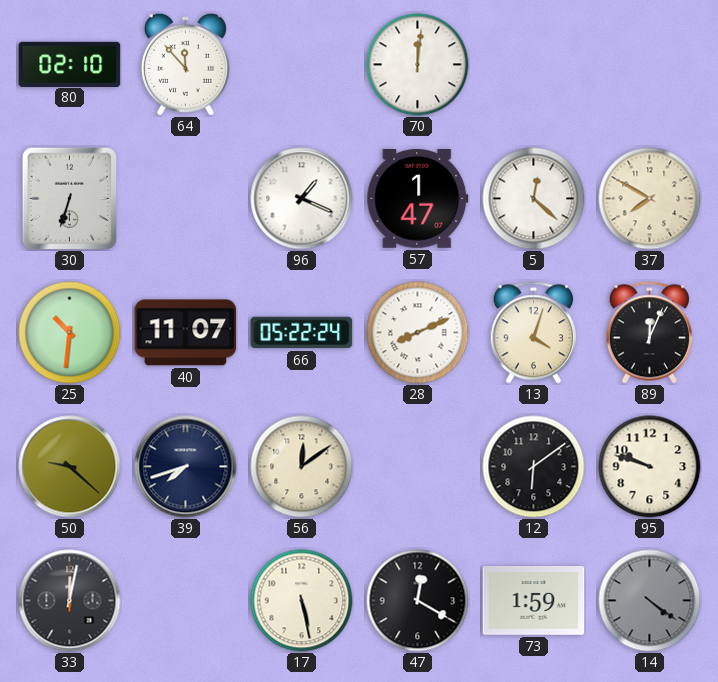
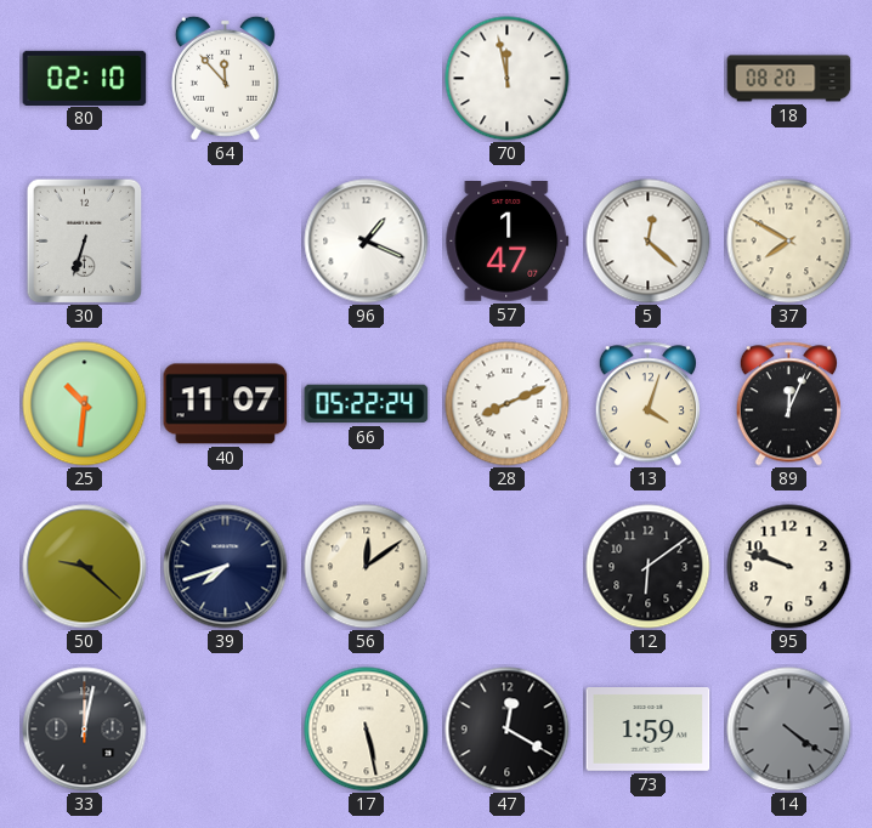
70: 12:01 -> 11:58 (508, 79)
18: none -> 08:20 (789, 79)
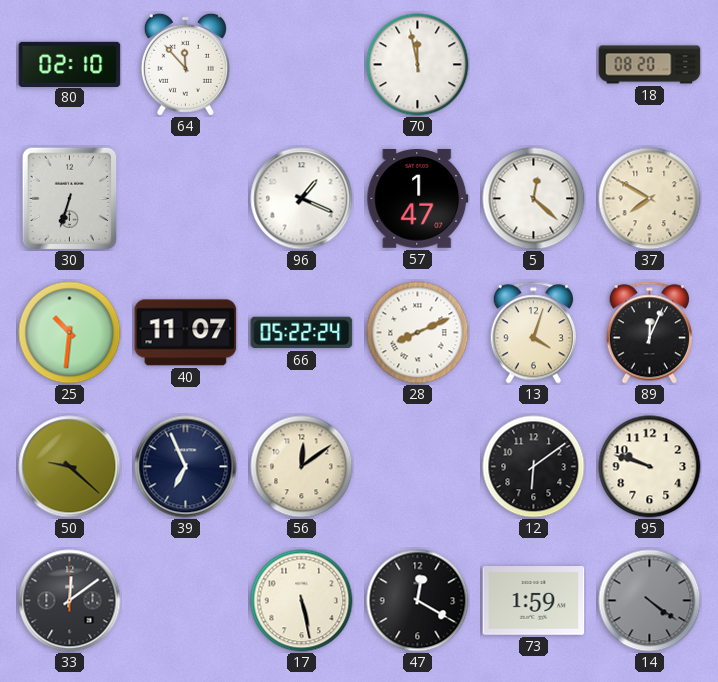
39: 7:42 -> 6:56 (186, 467)
33: 12:02 -> 12:09 (70, 601)
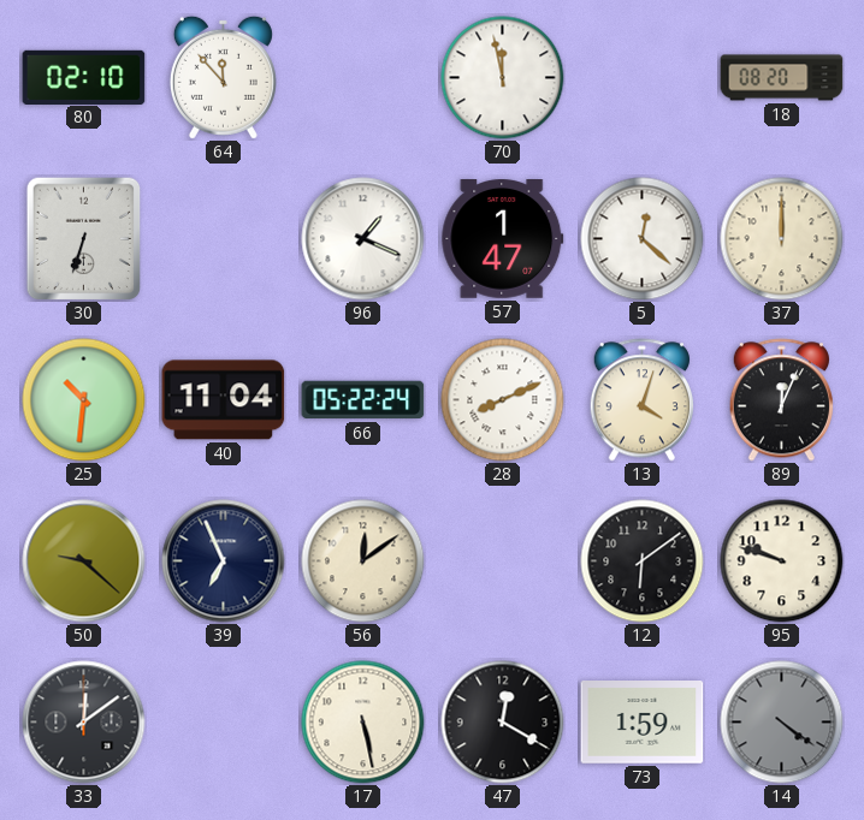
37: 7:50 -> 12:00 (782, 239)
40: 11:07 -> 11:04 (224, 400)
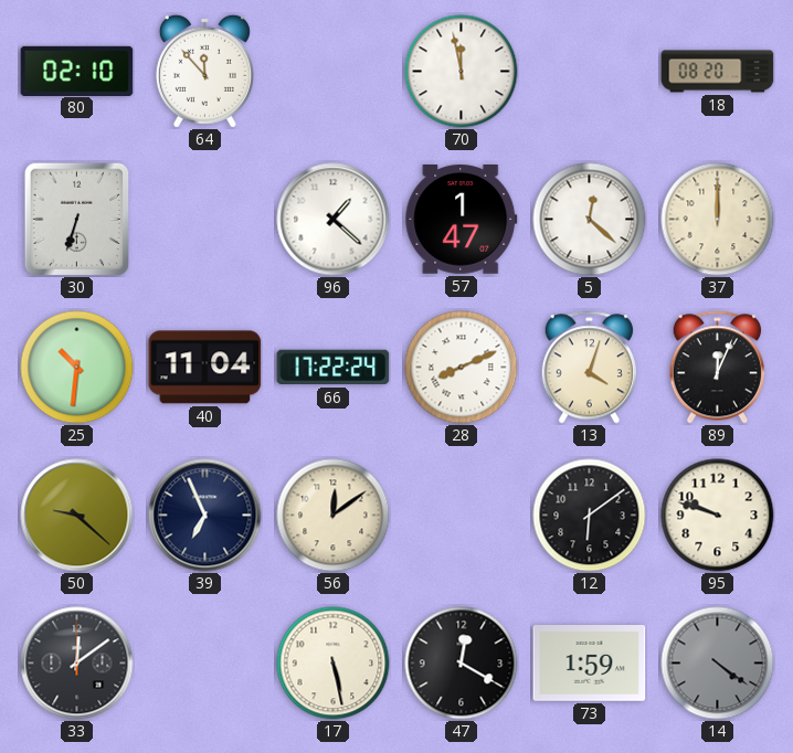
96: 1:19 -> 1:22 (334, 220)
66: 05:22 -> 17:22 (334, 368)
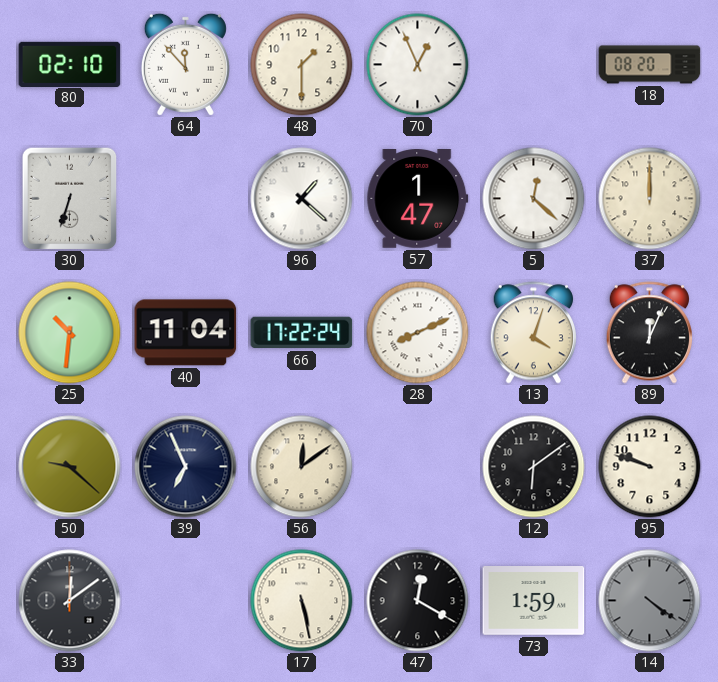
48: none -> 1:30 (302, 65)
70: 11:58 -> 12:56 (418, 65)
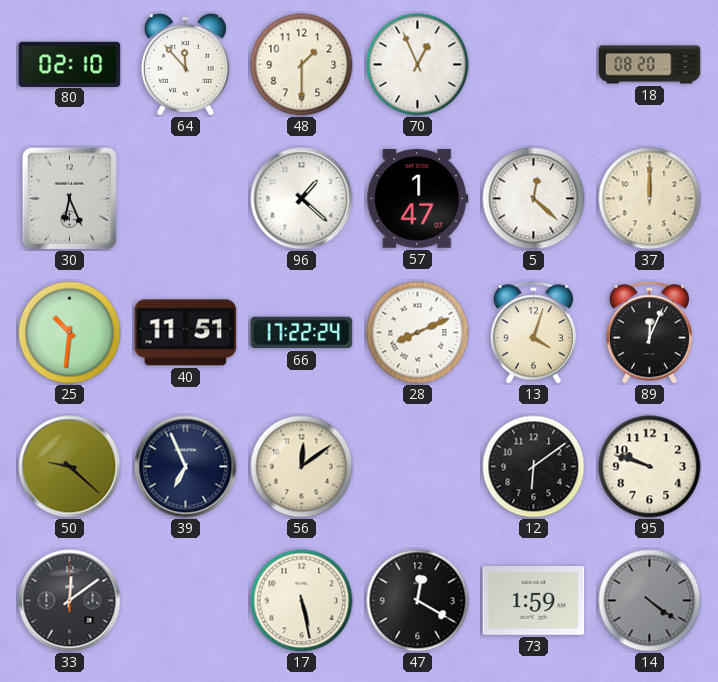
30: 6:33 -> 6:26 (70, 198)
40: 11:04 -> 11:51 (186, 333)
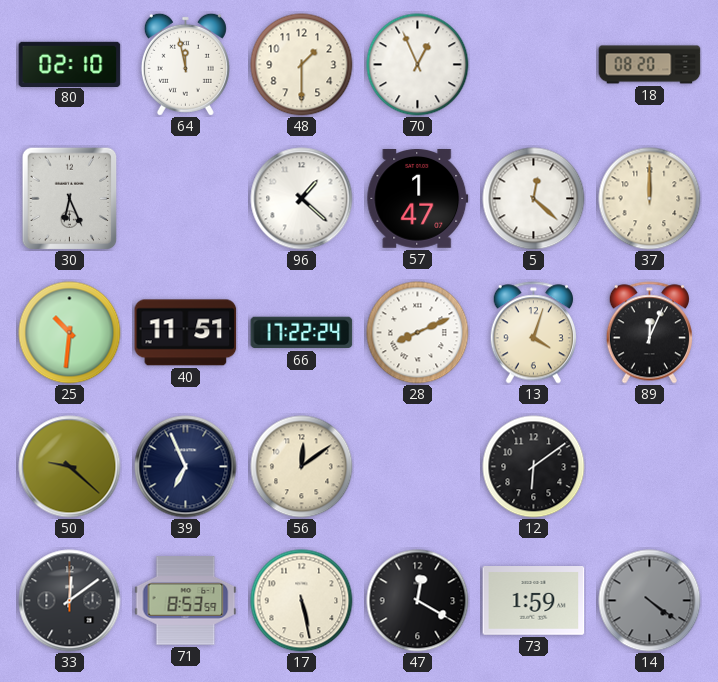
64: 11:53 -> 11:58 (185, 64)
95: 9:48 -> none (650, 467)
71: none -> 8:53 (186, 601)
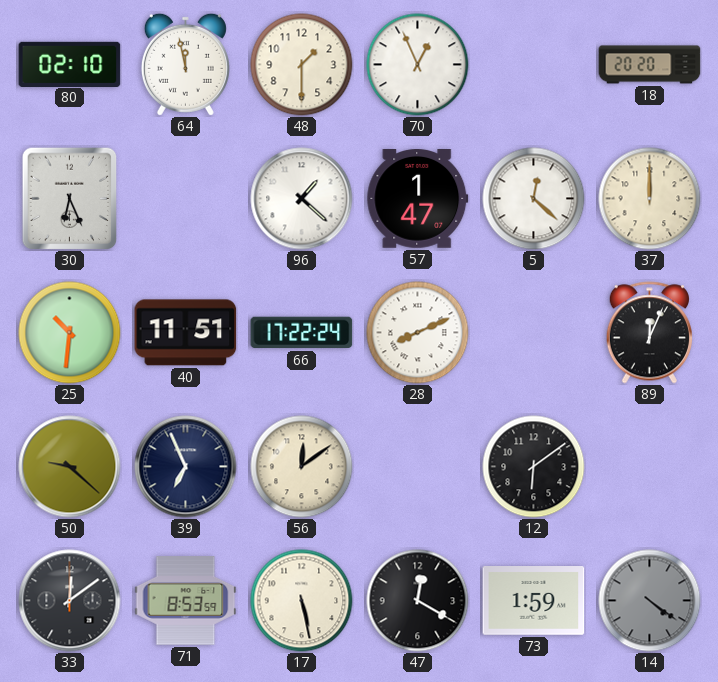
18: 08:20 -> 20:20 (650, 65)
13: 4:03 -> none (533, 333)
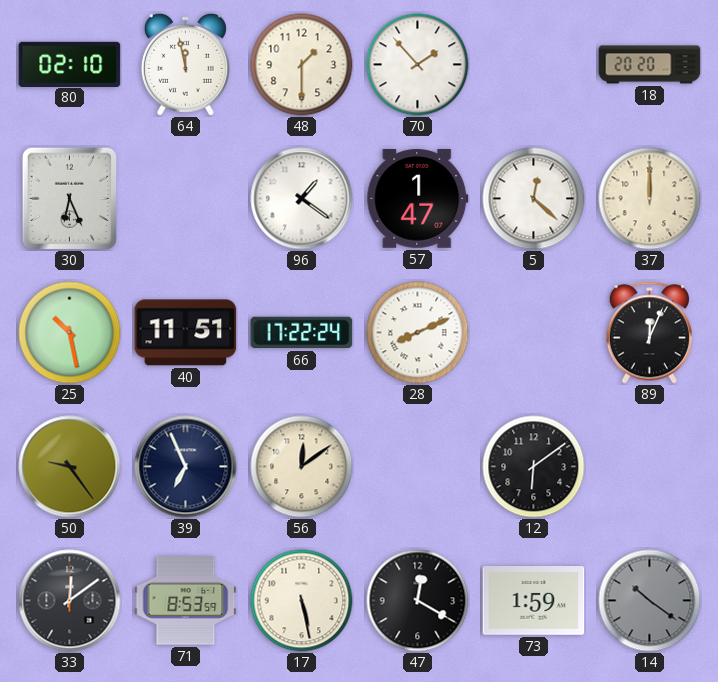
70: 12:56 -> 1:53 (418, 65)
96: 1:22 -> 1:21 (302, 199)
25: 10:31 -> 10:28 (70, 333)
50: 9:22 -> 9:24 (70, 467)
14: 4:21 -> 10:21 (650, 601)
